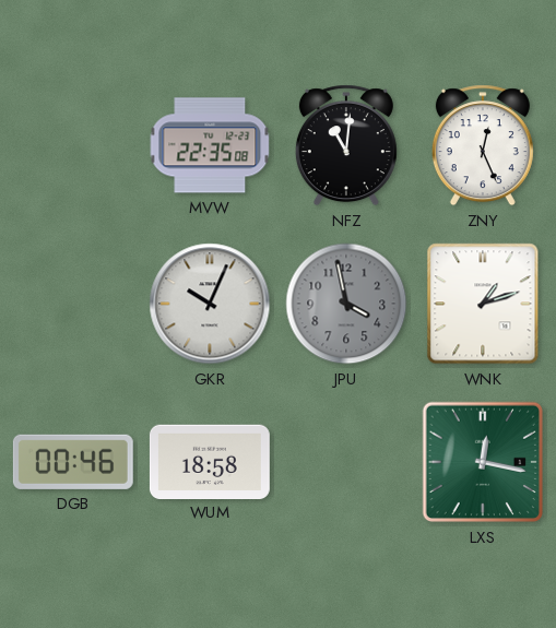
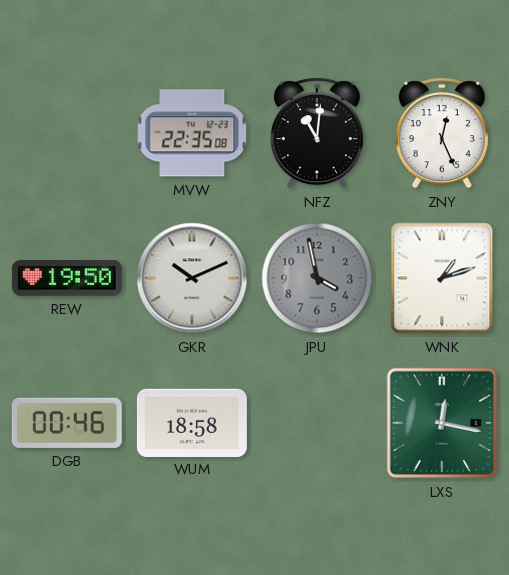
REW: none -> 19:50 (67, 279)
GKR: 10:04 -> 10:11 (192, 278)
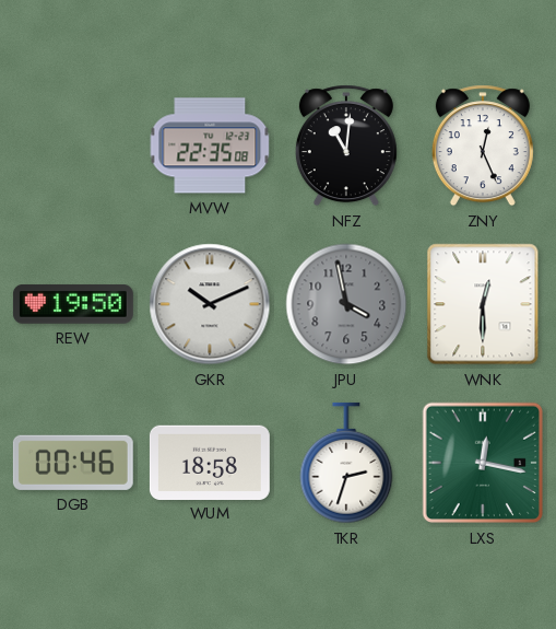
WNK: 1:12 -> 12:30 (483, 304)
TKR: none -> 2:33 (346, 463)
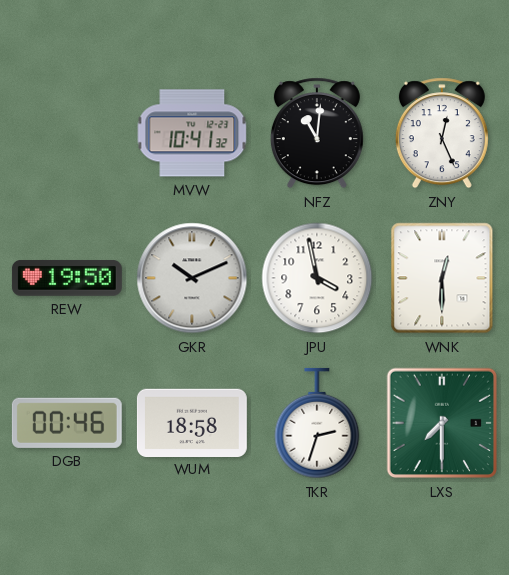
MVW: 22:35 -> 10:41 (192, 133)
JPU dial: grey -> white (317, 278)
LXS: 12:17 -> 7:30 (442, 423)
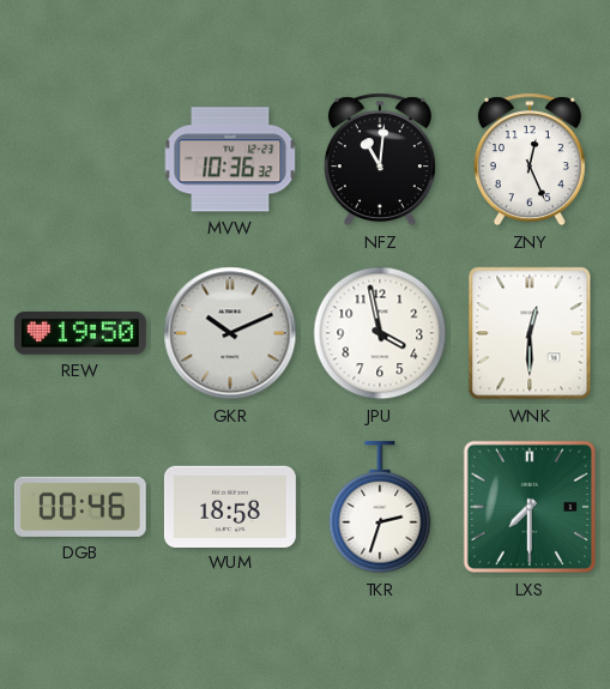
MVW: 10:41 -> 10:36 (230, 159)
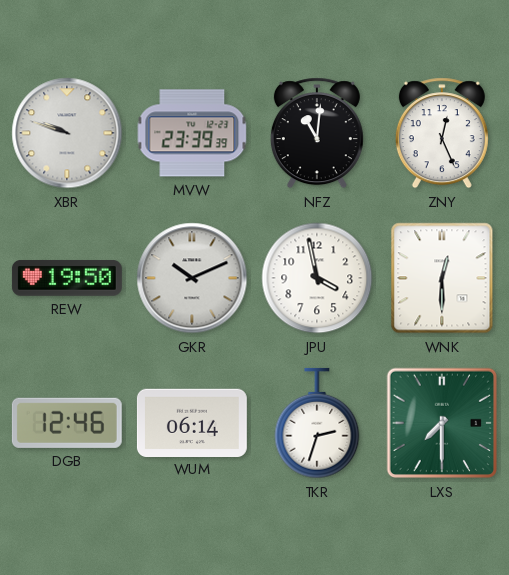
XBR: none -> 9:48 (67, 133)
MVW: 10:36 -> 23:39 (192, 133)
DGB: 00:46 -> 12:46 (67, 423)
WUM: 18:58 -> 06:14 (192, 422)
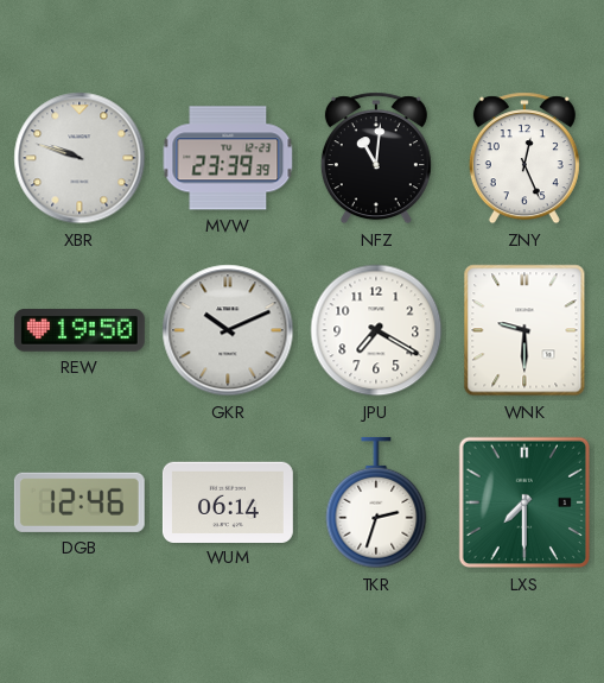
JPU: 3:58 -> 7:20 (376, 330)
WNK: 12:30 -> 9:30 (524, 330)
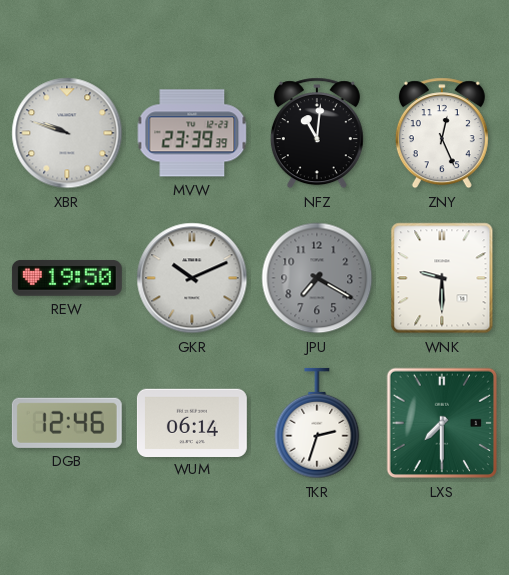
JPU dial: white -> grey (317, 278)
